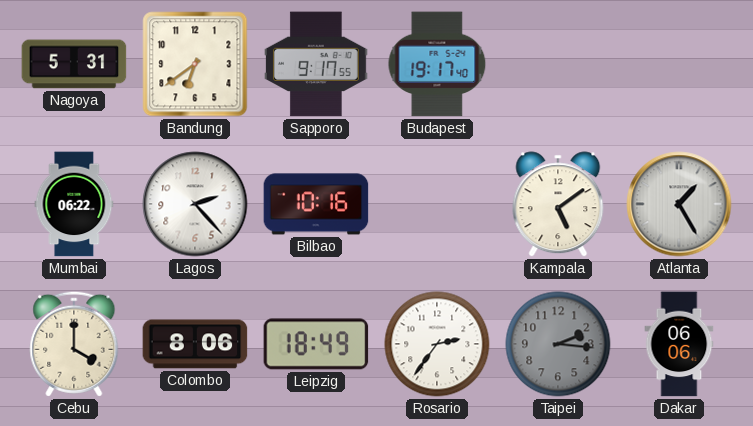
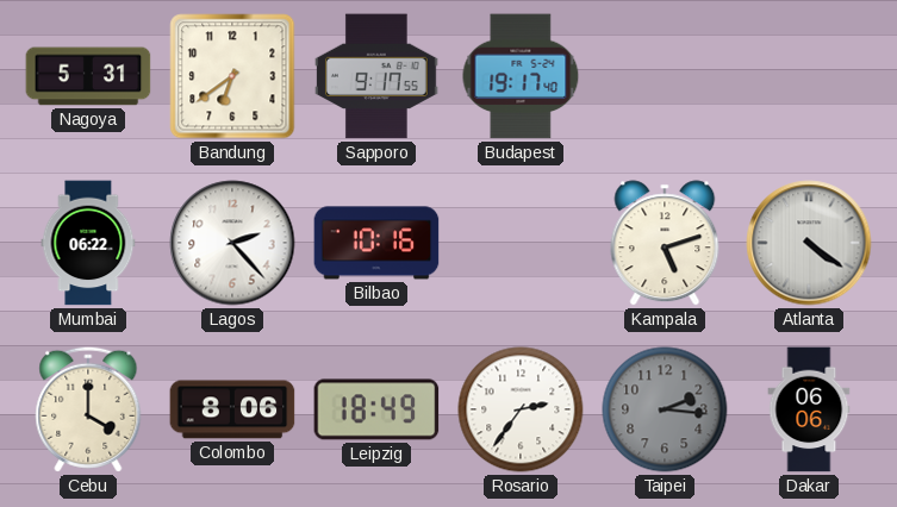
Kampala: 5:09 -> 5:12 (665, 243)
Atlanta: 1:25 -> 4:21 (809, 243)
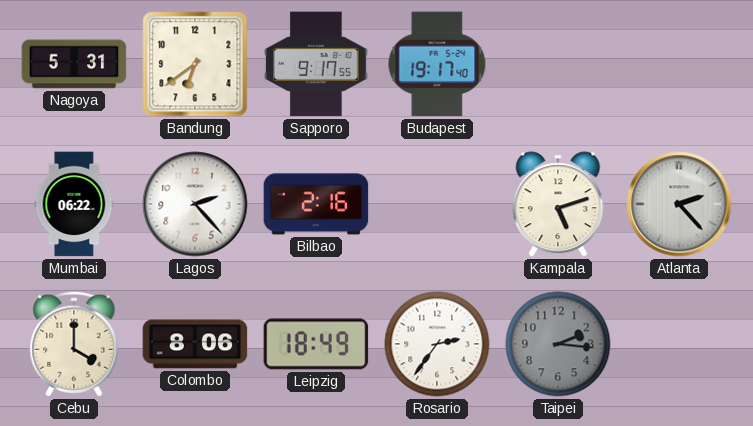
Bilbao: 10:16 -> 2:16 (316, 204)
Atlanta: 4:21 -> 2:23 (679, 204)
Dakar: 06:06 -> none (809, 409)
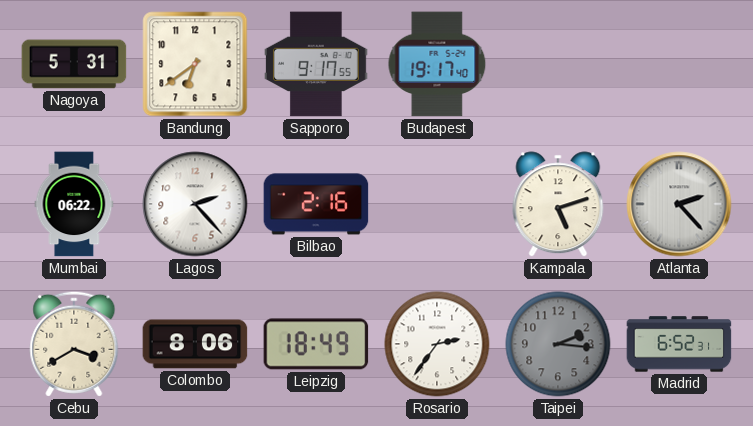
Cebu: 4:00 -> 3:40 (74, 344)
Madrid: none -> 6:52 (679, 344)
